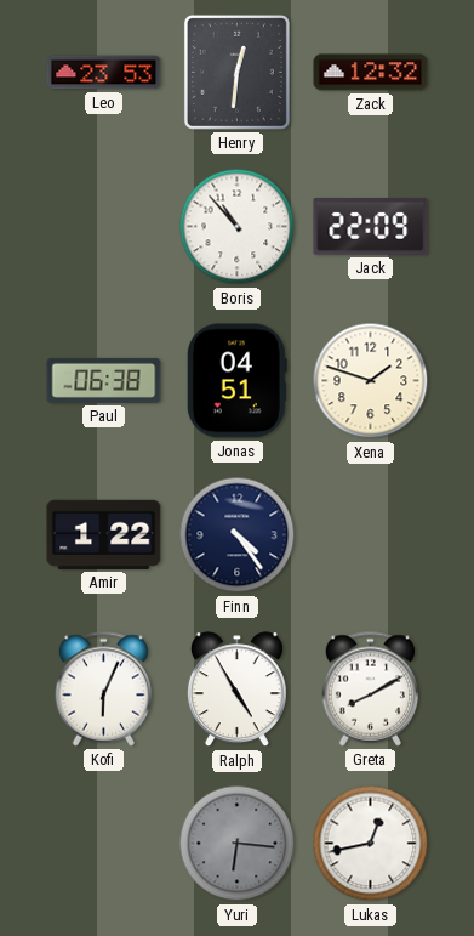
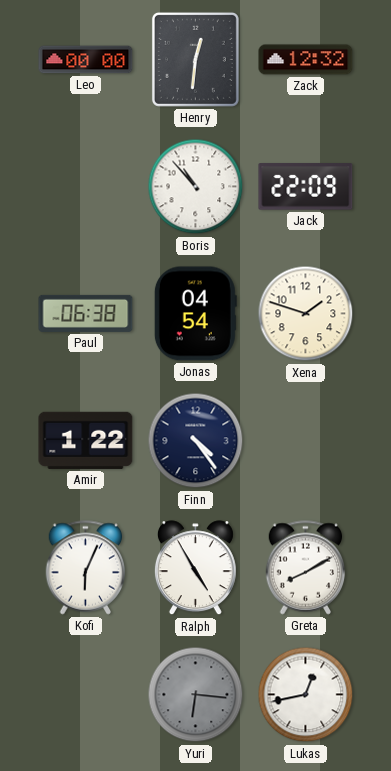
Leo: 23:53 -> 00:00 (86, 60)
Jonas: 04:51 -> 04:54 (195, 314)
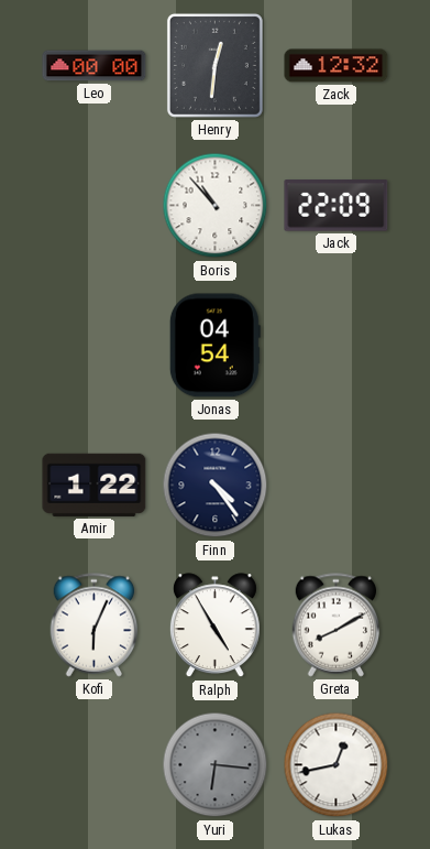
Paul: 06:38 -> none (86, 313)
Xena: 1:48 -> none (306, 314)
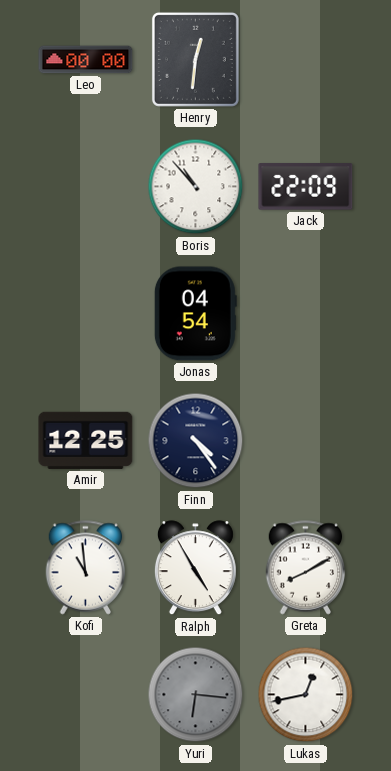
Zack: 12:32 -> none (337, 66)
Amir: 1:22 -> 12:25 (86, 440)
Kofi: 6:04 -> 10:59 (86, 568)
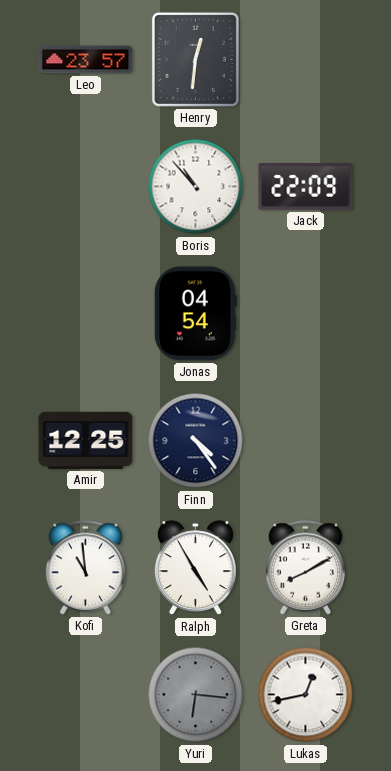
Leo: 00:00 -> 23:57 (86, 60)
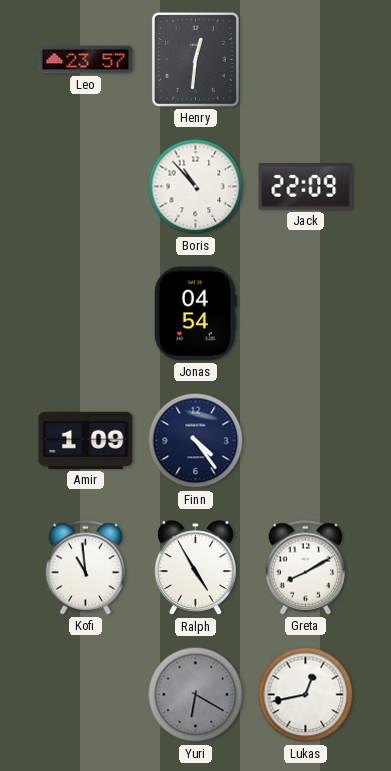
Amir: 12:25 -> 1:09 (86, 440)
Yuri: 6:16 -> 6:20 (196, 695)
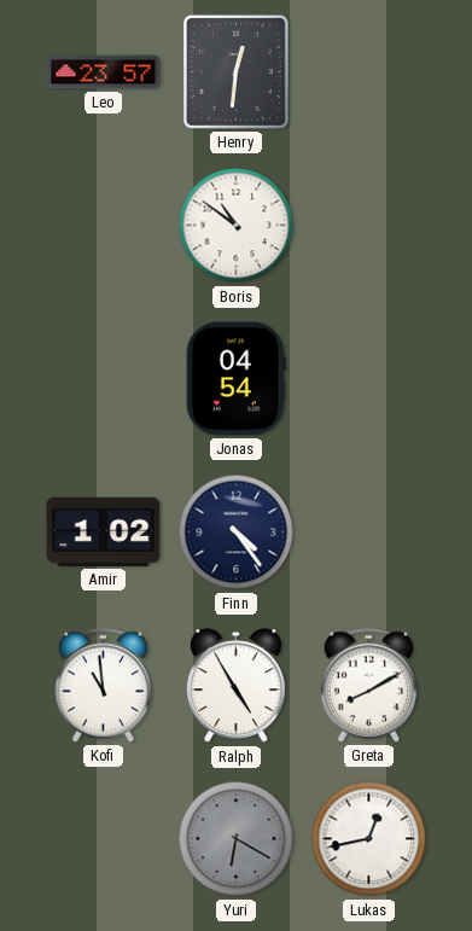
Boris: 10:53 -> 10:51 (237, 226)
Jack: 22:09 -> none (306, 187)
Amir: 1:09 -> 1:02 (104, 531)
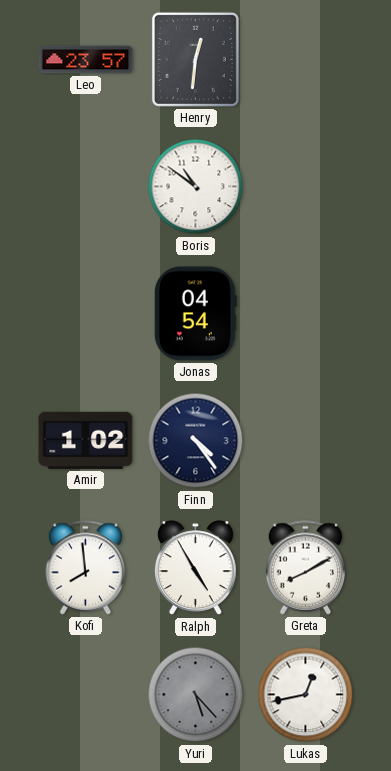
Kofi: 10:59 -> 7:59 (86, 568)
Yuri: 6:20 -> 5:23 (196, 695)
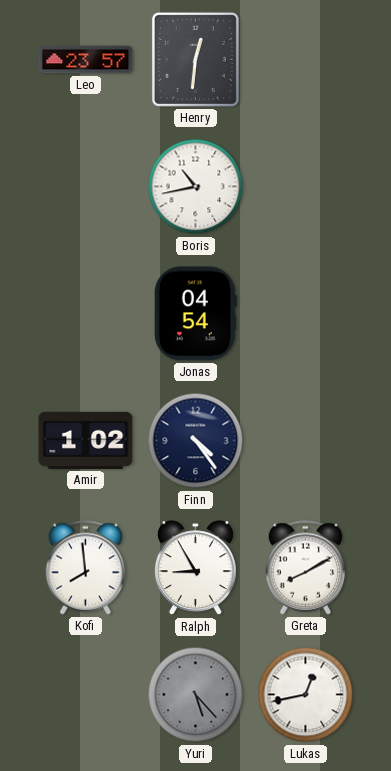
Boris: 10:51 -> 10:43 (196, 187)
Ralph: 4:55 -> 8:55 (195, 568)
